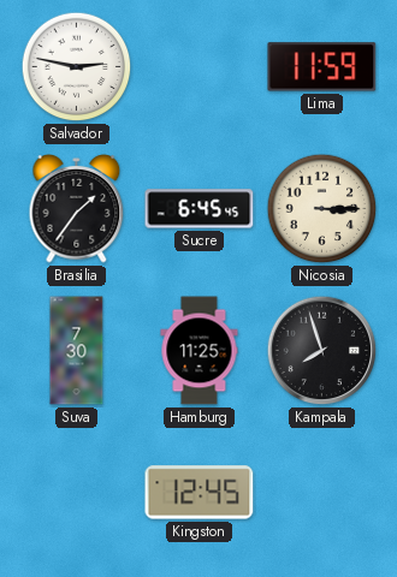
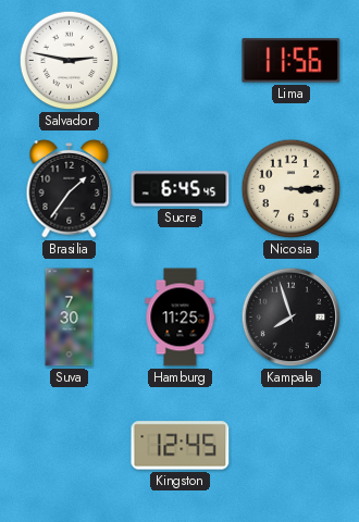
Lima: 11:59 -> 11:56 (292, 61)
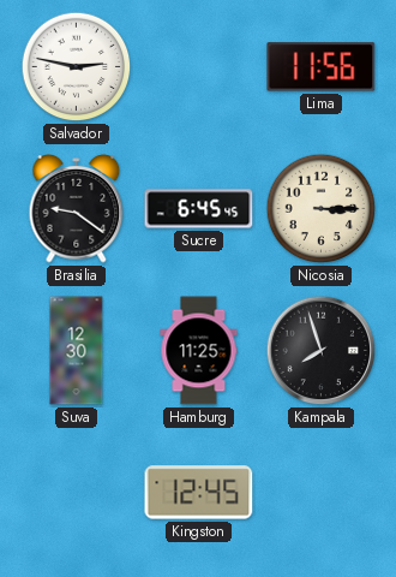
Brasilia: 1:36 -> 9:21 (77, 209)
Suva: 7:30 -> 12:30 (77, 351)
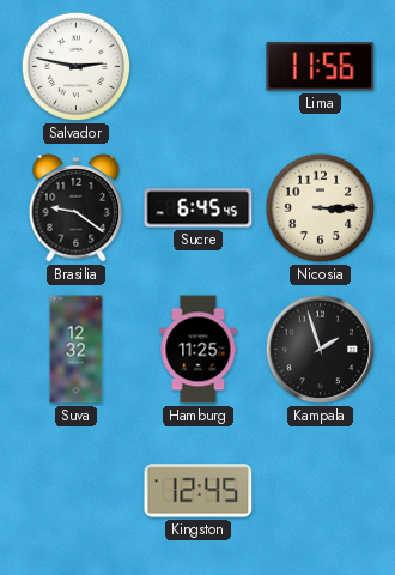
Suva: 12:30 -> 12:32 (77, 350)
Kampala: 7:57 -> 1:57 (321, 350)
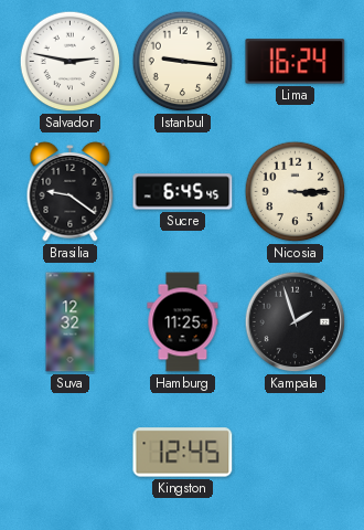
Istanbul: none -> 9:16 (183, 62)
Lima: 11:56 -> 16:24 (296, 62)
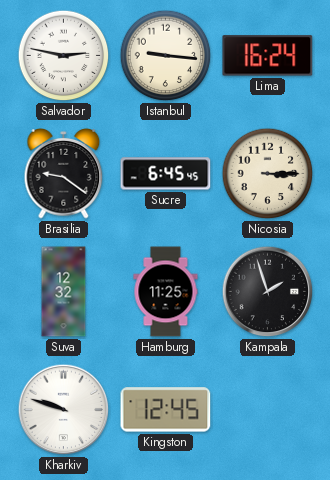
Kharkiv: none -> 9:48 (64, 410)
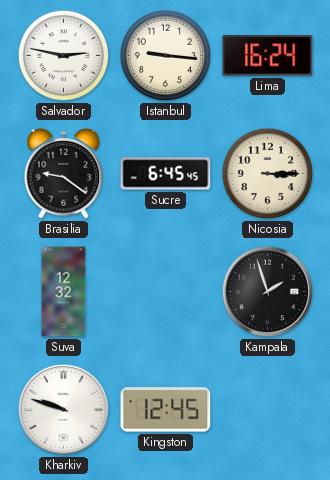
Hamburg: 11:25 -> none (166, 292)
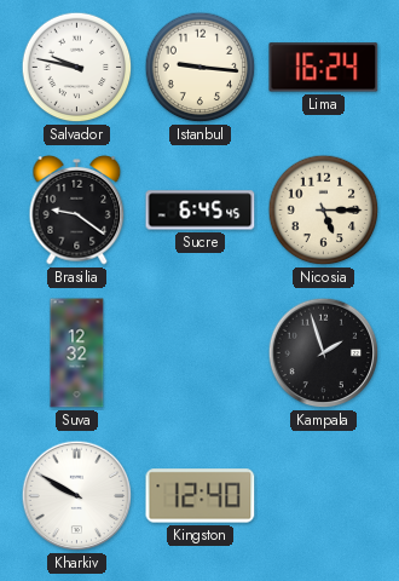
Salvador: 2:47 -> 9:47 (77, 68)
Nicosia: 3:15 -> 5:15 (324, 211)
Kharkiv: 9:48 -> 9:50 (77, 496)
Kingston: 12:45 -> 12:40 (201, 496)
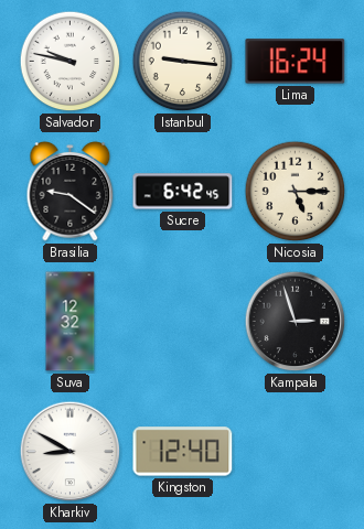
Sucre: 6:45 -> 6:42 (183, 192)
Kampala: 1:57 -> 2:57 (296, 322)
Kharkiv: 9:50 -> 8:50 (71, 452)
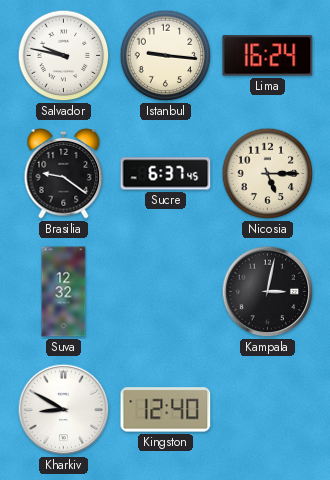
Sucre: 6:42 -> 6:37 (166, 174)
Kampala: 2:57 -> 3:02 (268, 292)
